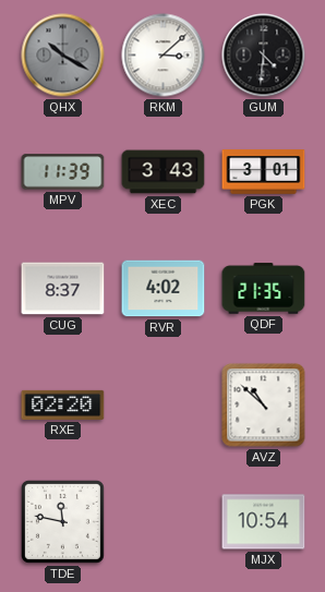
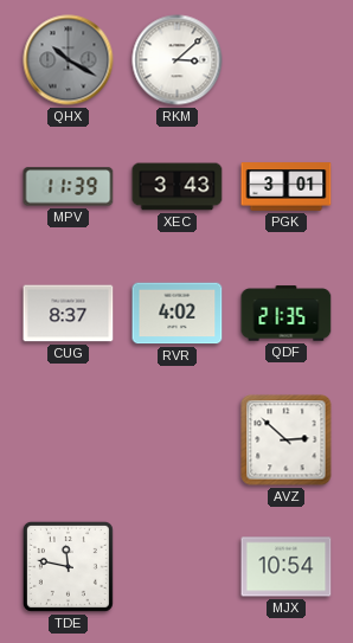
GUM: 4:31 -> none (264, 56)
RXE: 02:20 -> none (63, 404)
AVZ: 10:52 -> 2:52 (287, 441)
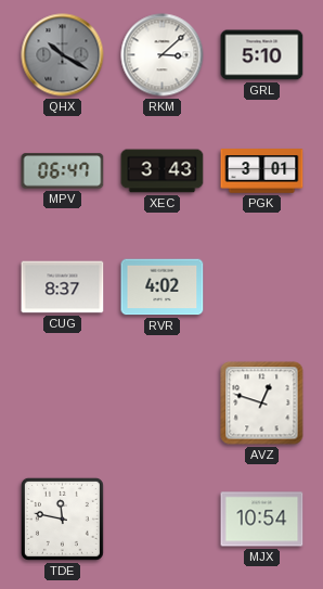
GRL: none -> 5:10 (262, 55)
MPV: 11:39 -> 06:47 (63, 171)
QDF: 21:35 -> none (287, 314)
AVZ: 2:52 -> 12:48 (262, 404)
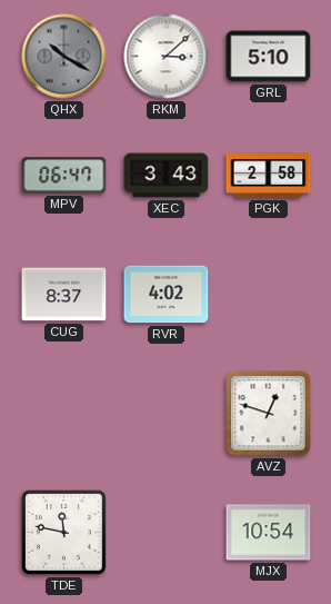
PGK: 3:01 -> 2:58 (269, 176)
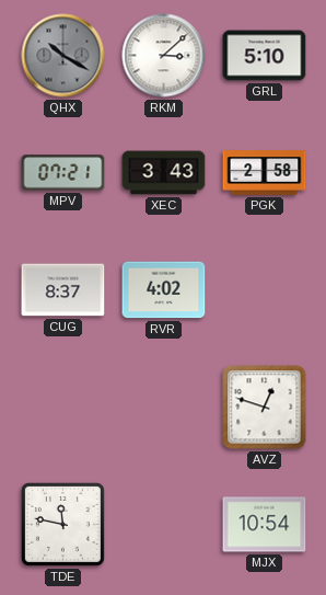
MPV: 06:47 -> 07:21 (63, 173)
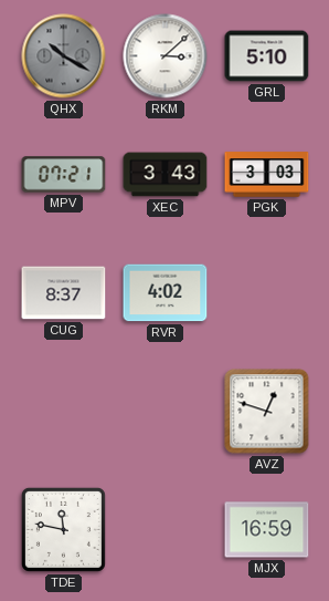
PGK: 2:58 -> 3:03 (267, 175)
MJX: 10:54 -> 16:59 (267, 530)
